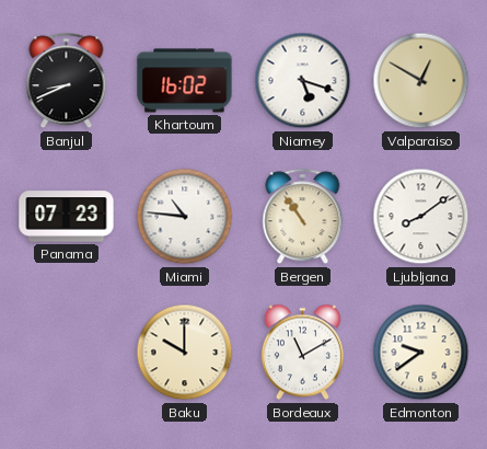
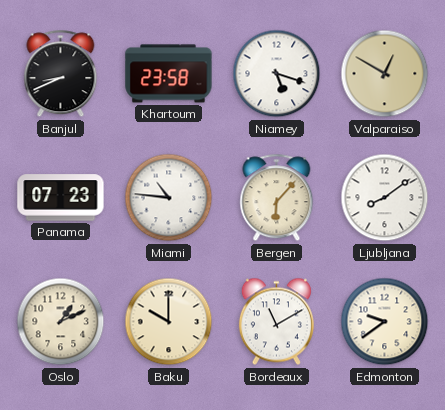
Khartoum: 16:02 -> 23:58 (169, 74)
Bergen: 10:54 -> 6:07 (277, 198)
Oslo: none -> 1:11 (61, 322)
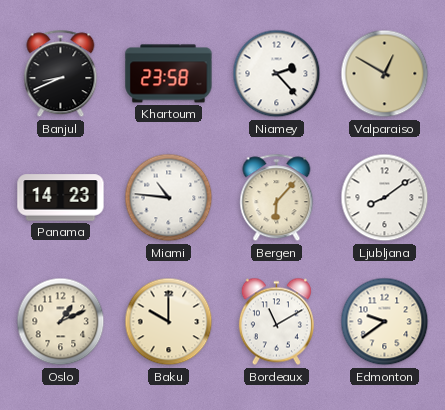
Niamey: 5:18 -> 2:23 (277, 74)
Panama: 07:23 -> 14:23 (61, 198)
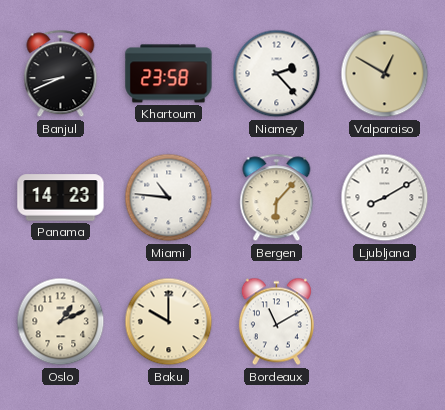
Ljubljana: 8:09 -> 8:10 (385, 198)
Edmonton: 9:39 -> none (385, 322)
